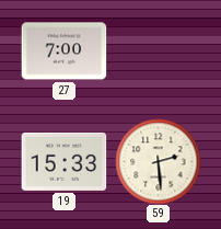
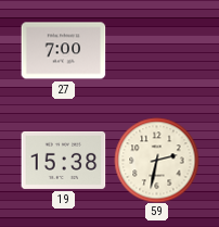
19: 15:33 -> 15:38 (63, 160)
59: 2:29 -> 2:32 (156, 160)
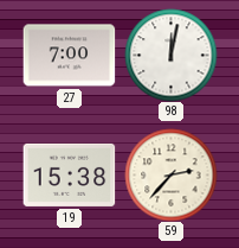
98: none -> 12:02 (170, 55)
59: 2:32 -> 2:37 (170, 174)
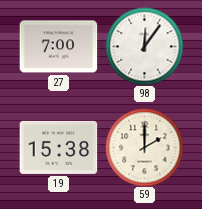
98: 12:02 -> 12:06 (144, 46)
59: 2:37 -> 2:00 (144, 147)
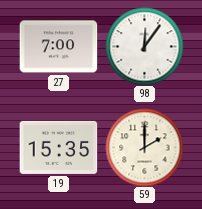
19: 15:38 -> 15:35 (58, 147)
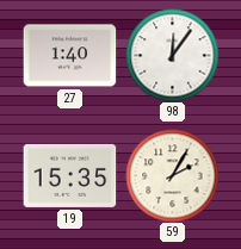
27: 7:00 -> 1:40 (69, 56)
59: 2:00 -> 2:05 (172, 175)
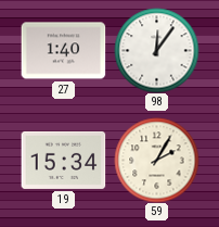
19: 15:35 -> 15:34 (63, 160)
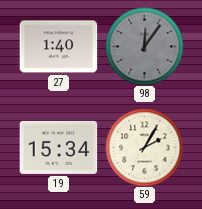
98 dial: white -> grey (144, 46)
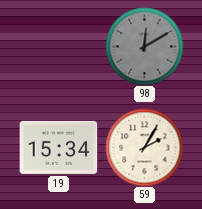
27: 1:40 -> none (58, 47)
98: 12:06 -> 12:10 (144, 46)
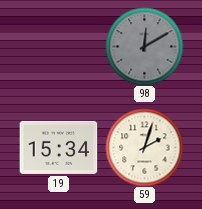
59: 2:05 -> 2:03 (144, 147)
